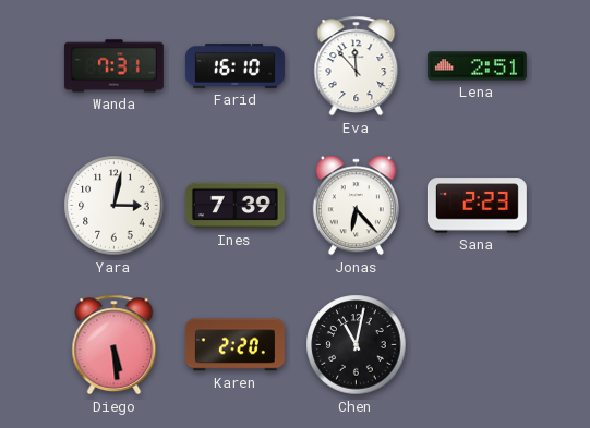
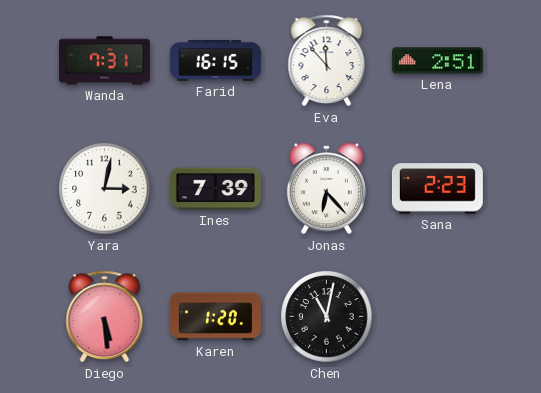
Farid: 16:10 -> 16:15 (215, 61)
Karen: 2:20 -> 1:20 (215, 317)
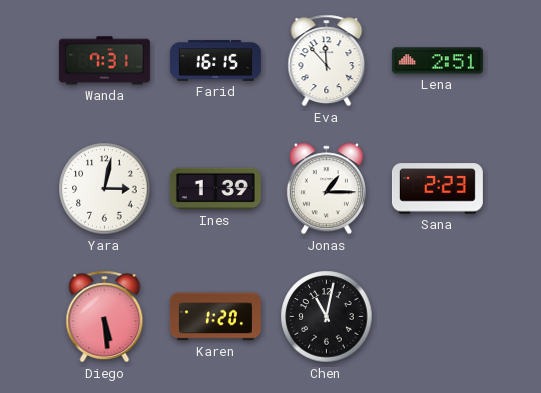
Ines: 7:39 -> 1:39 (215, 189)
Jonas: 6:23 -> 1:15 (326, 189)
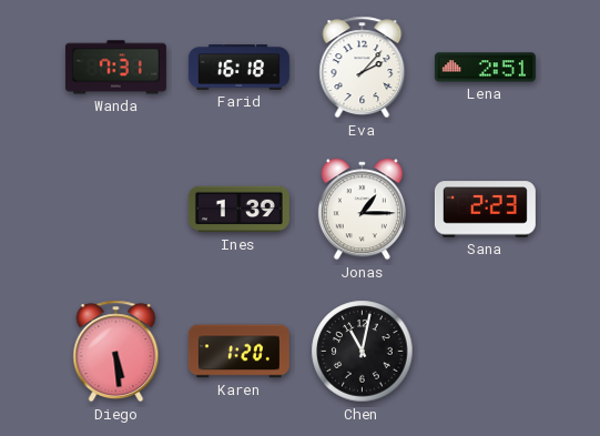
Farid: 16:15 -> 16:18 (238, 68)
Eva: 11:53 -> 2:07 (363, 68)
Yara: 3:02 -> none (105, 189)
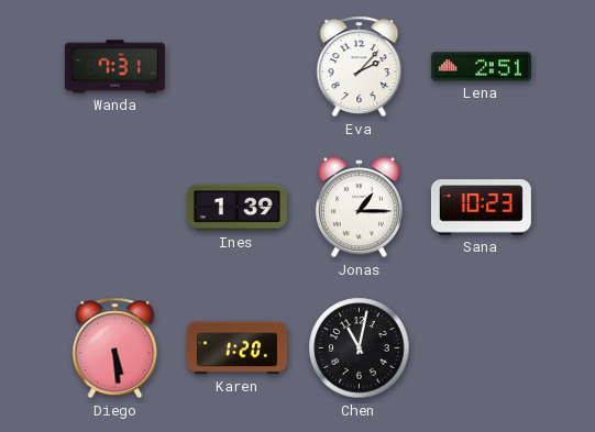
Farid: 16:18 -> none (238, 68)
Sana: 2:23 -> 10:23 (481, 208)
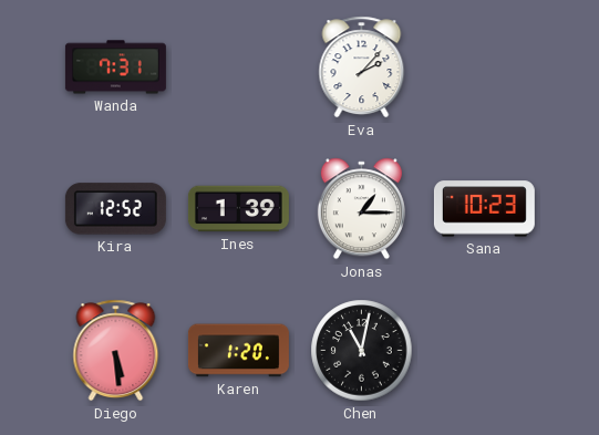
Lena: 2:51 -> none (481, 67)
Kira: none -> 12:52 (115, 209)
